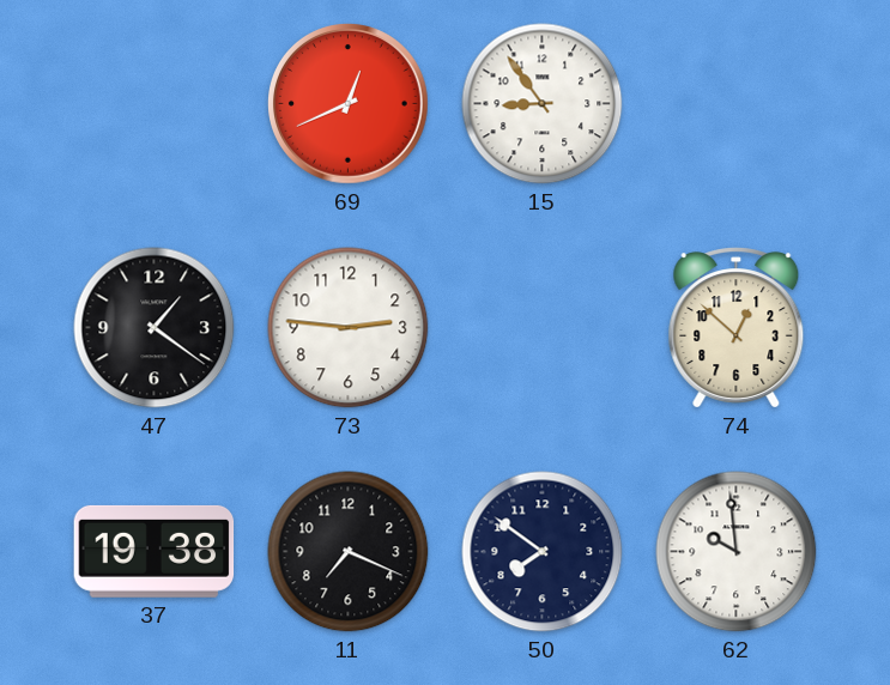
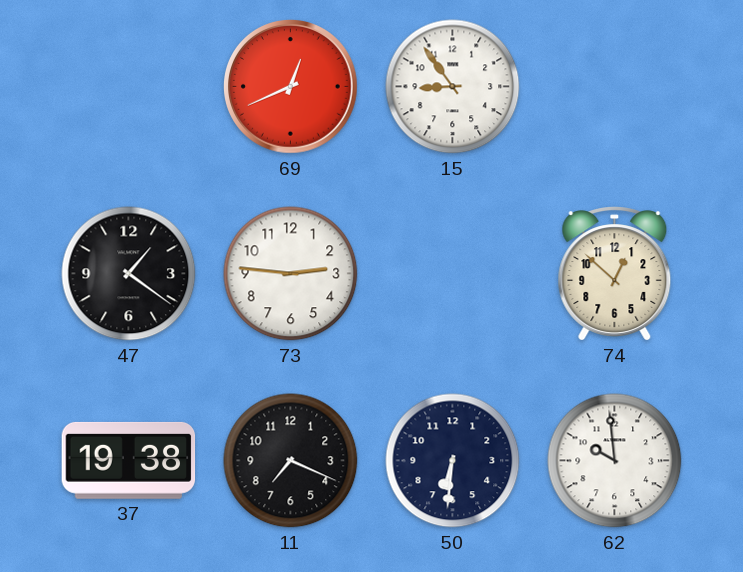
50: 7:51 -> 6:31 (453, 461)
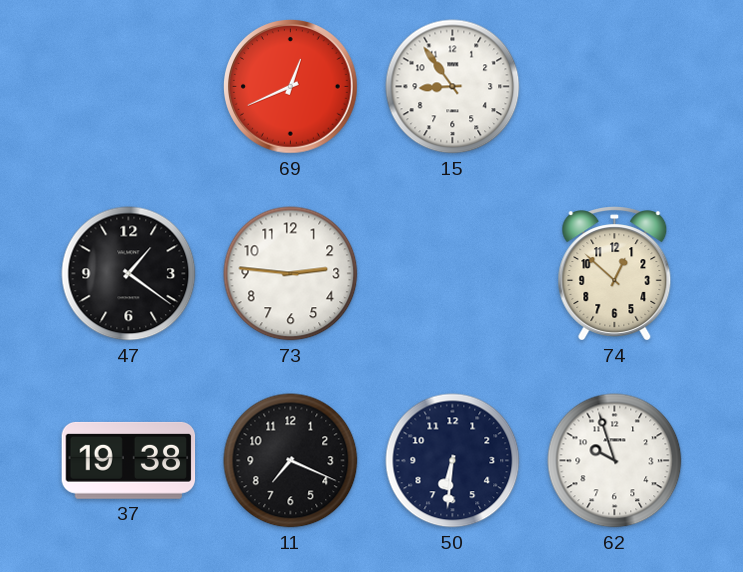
62: 9:59 -> 9:57 (615, 461)
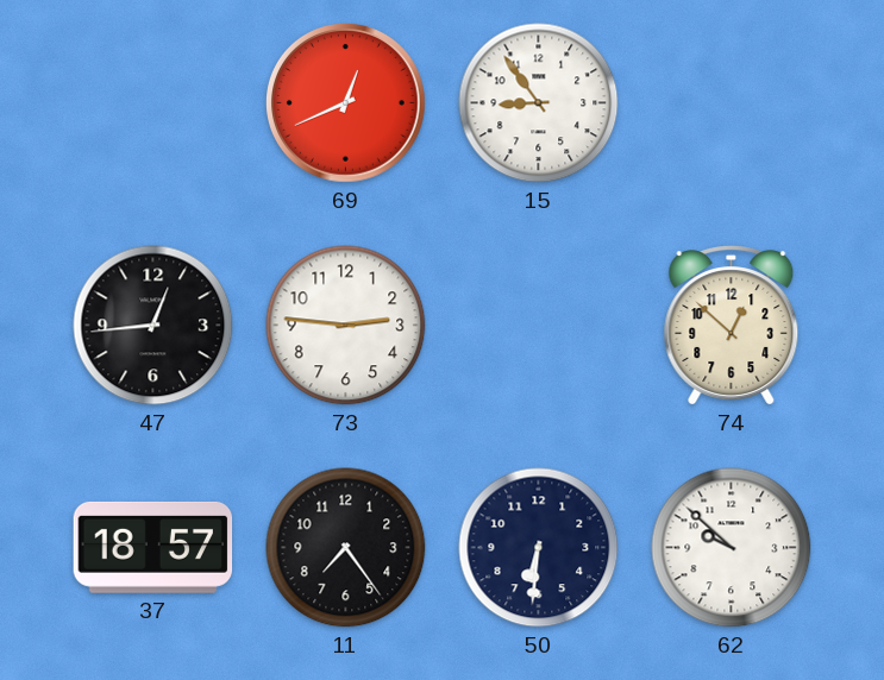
47: 1:21 -> 12:44 (153, 326)
37: 19:38 -> 18:57 (153, 547)
11: 7:19 -> 7:24 (346, 548)
62: 9:57 -> 9:52 (732, 548)
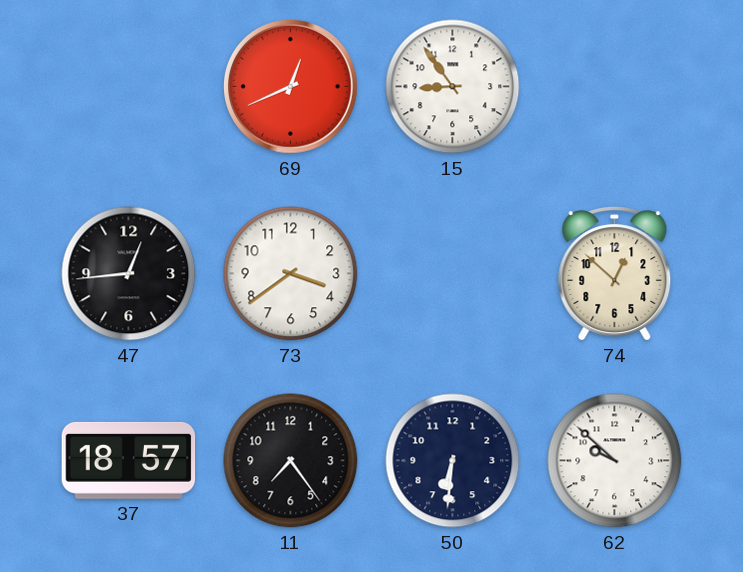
73: 2:46 -> 3:39 (291, 274)
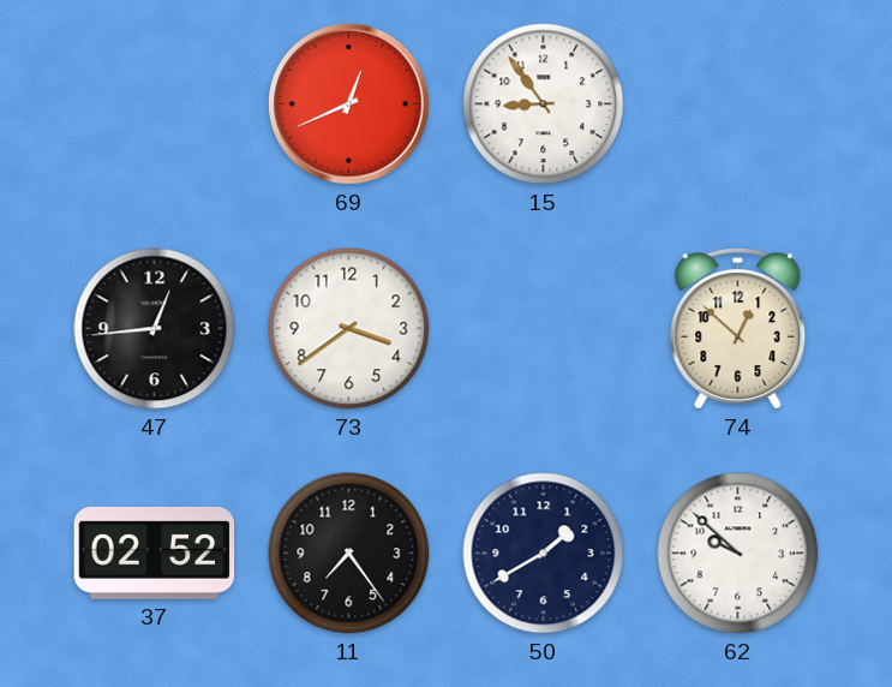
37: 18:57 -> 02:52 (155, 552)
50: 6:31 -> 1:40 (544, 554)
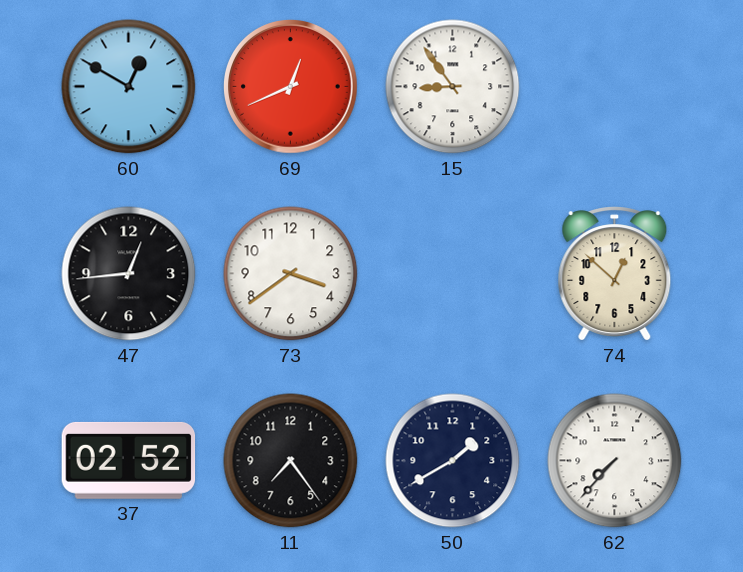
60: none -> 12:50 (129, 87)
62: 9:52 -> 7:37 (615, 461)
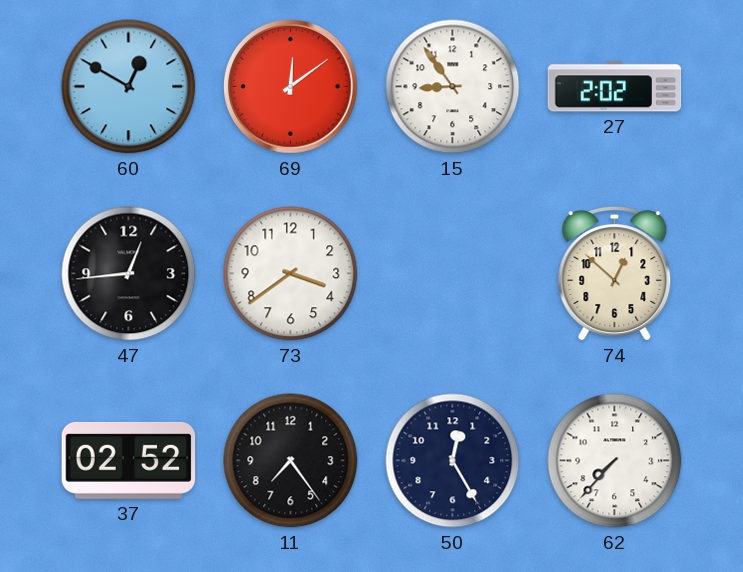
69: 12:41 -> 12:09 (291, 87)
27: none -> 2:02 (615, 87)
50: 1:40 -> 12:25 (453, 461)
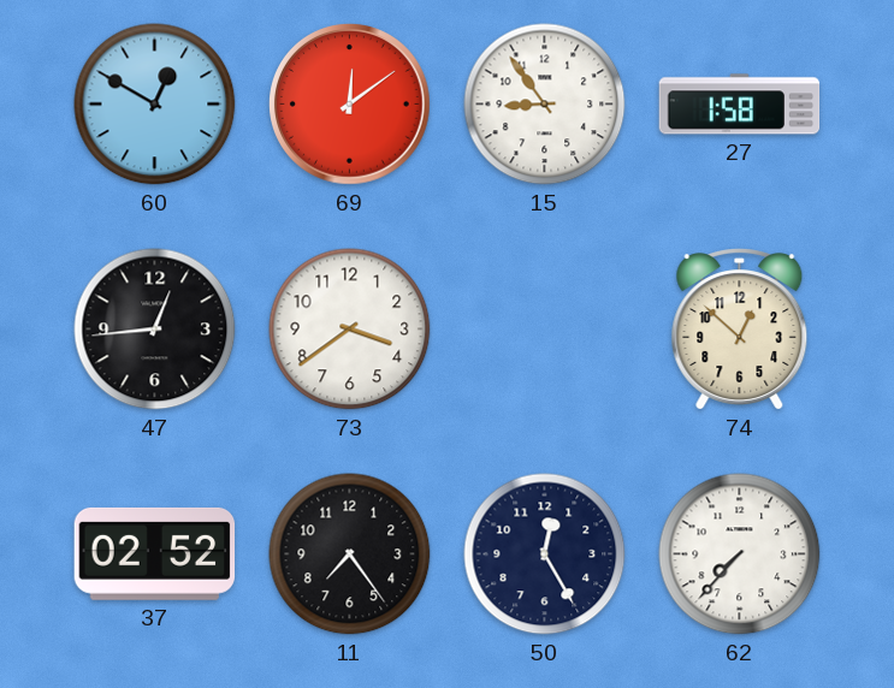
27: 2:02 -> 1:58 (740, 105)
